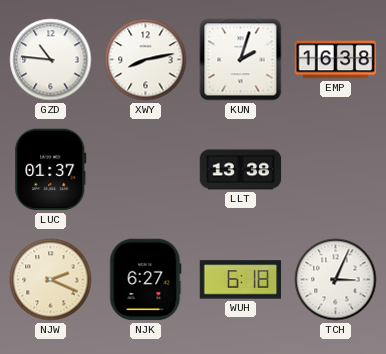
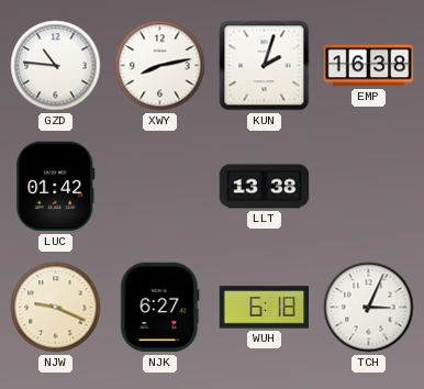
LUC: 01:37 -> 01:42 (56, 187)
NJW: 2:19 -> 9:19 (56, 308)
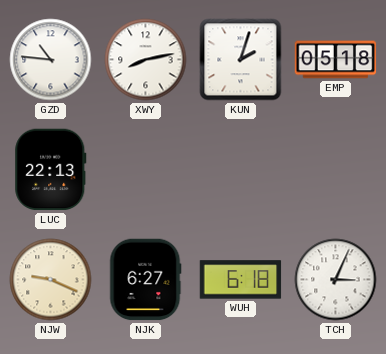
EMP: 16:38 -> 05:18 (336, 60)
LUC: 01:42 -> 22:13 (51, 170)
LLT: 13:38 -> none (265, 187)
